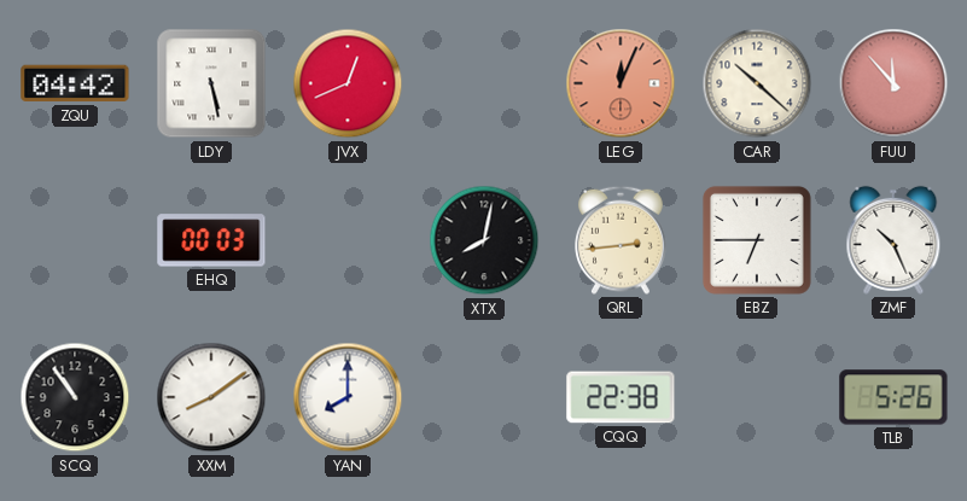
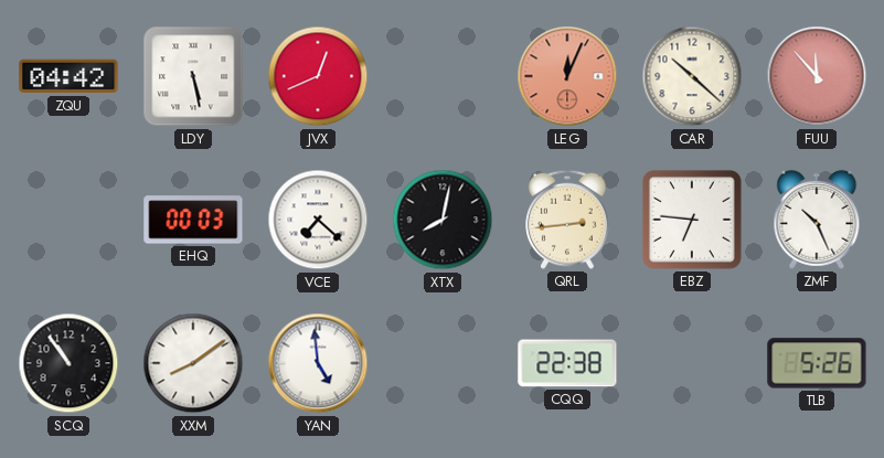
VCE: none -> 7:22 (318, 220)
EBZ: 6:45 -> 6:46 (692, 220)
YAN: 8:00 -> 4:59 (318, 363)
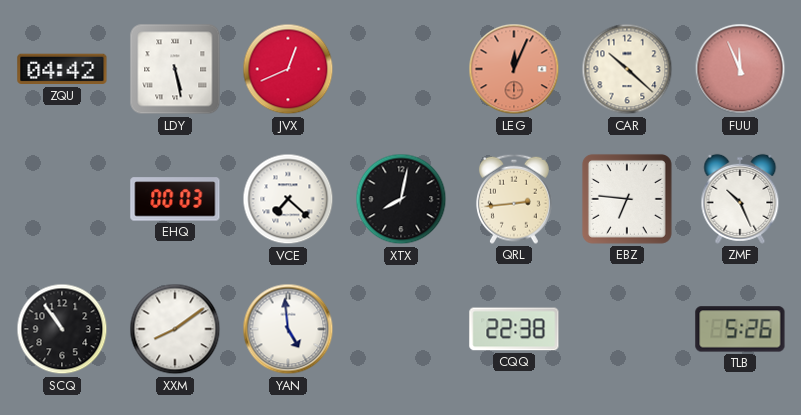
FUU: 11:53 -> 11:56 (740, 69)
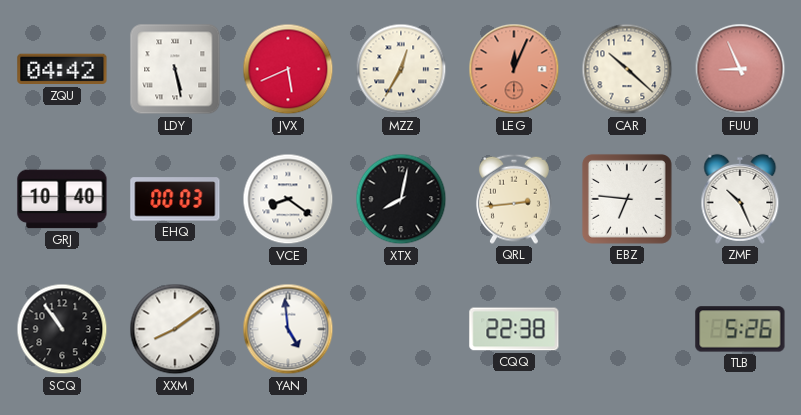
JVX: 12:41 -> 5:41 (288, 69)
MZZ: none -> 12:35 (401, 69)
FUU: 11:56 -> 8:56 (740, 69)
GRJ: none -> 10:40 (62, 199)
VCE: 7:22 -> 8:21 (288, 199)
